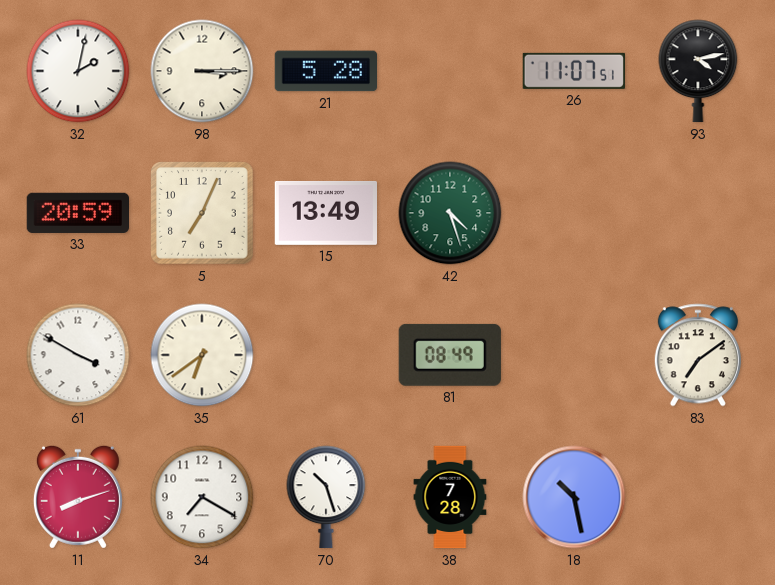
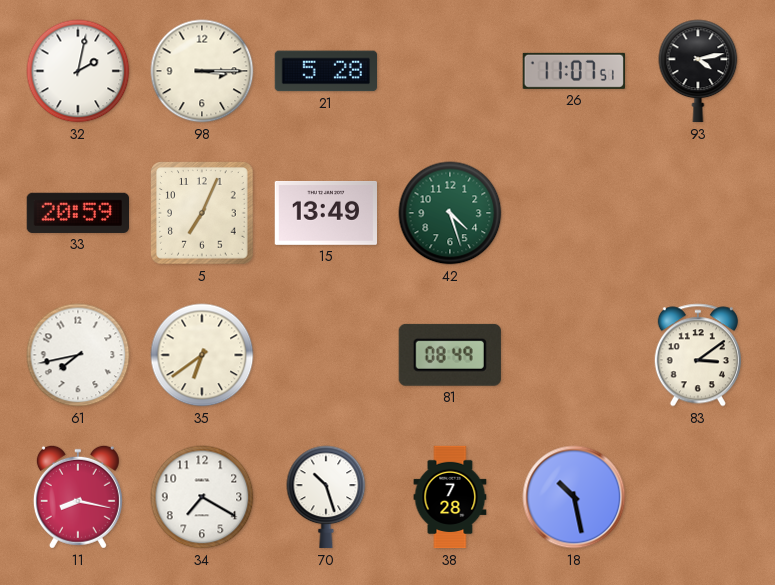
61: 3:50 -> 7:43 (78, 355)
83: 7:09 -> 3:09 (698, 355)
11: 8:12 -> 8:17 (78, 497)
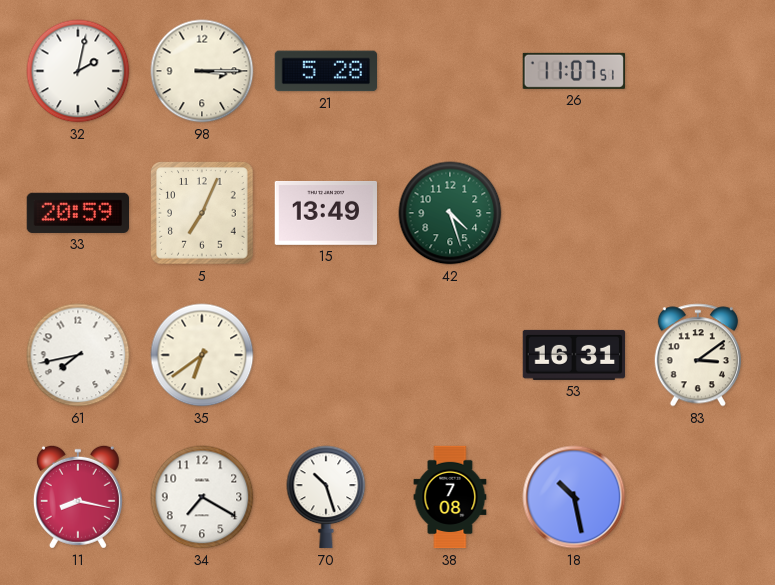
93: 4:13 -> none (698, 71)
81: 08:49 -> none (450, 355)
53: none -> 16:31 (574, 355)
38: 7:28 -> 7:08 (450, 497)
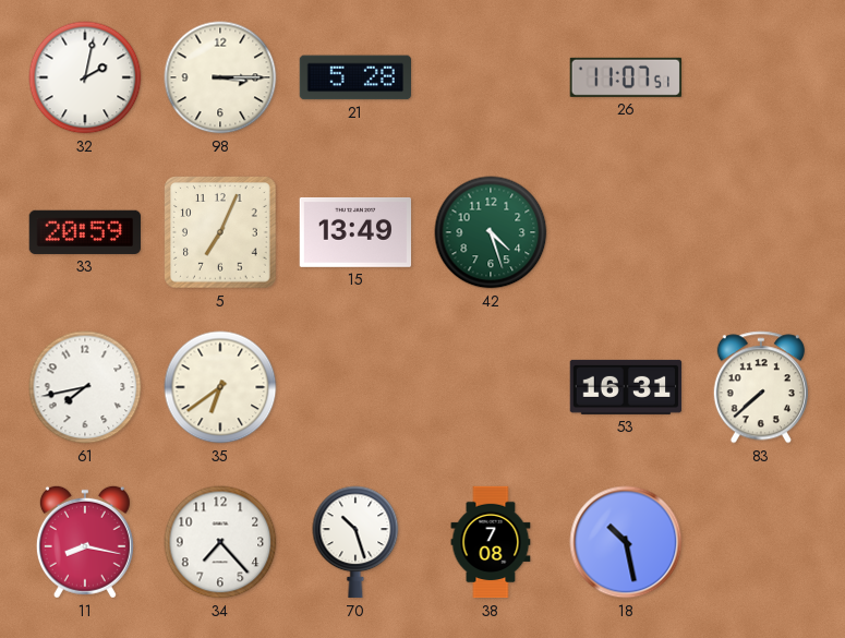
83: 3:09 -> 7:38 (761, 387)
34: 7:20 -> 7:23 (220, 542)
